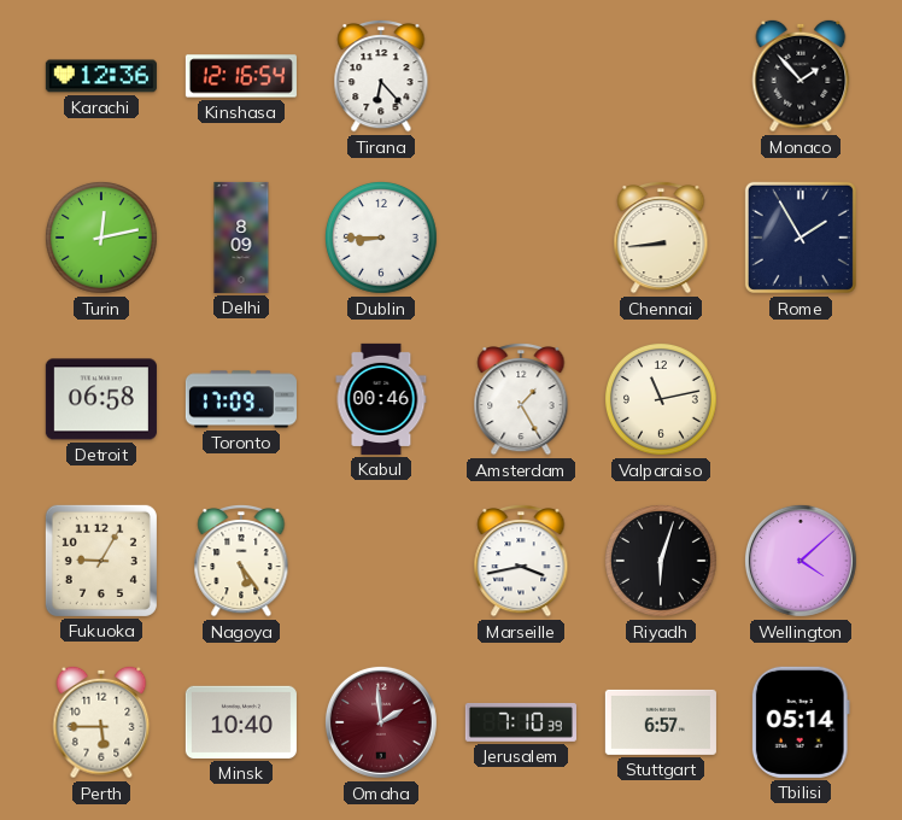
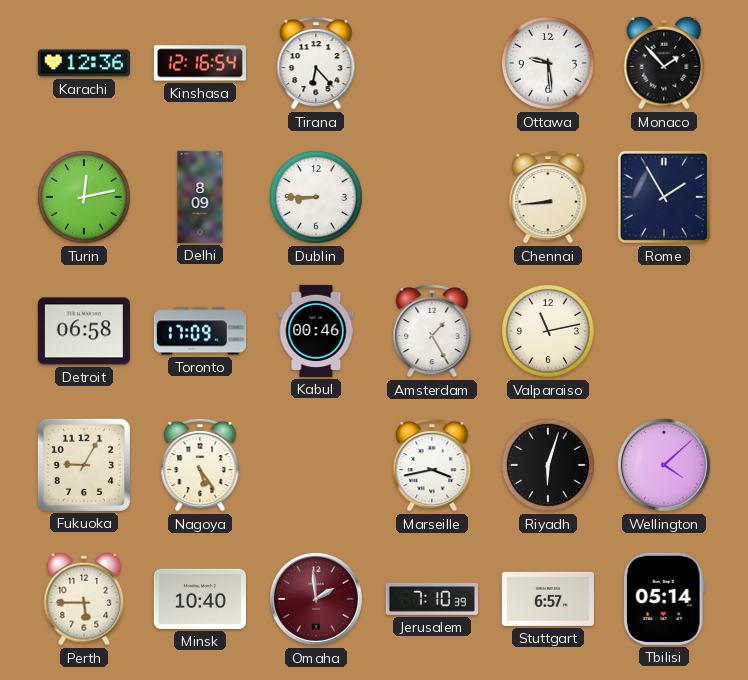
Ottawa: none -> 9:29 (549, 64)
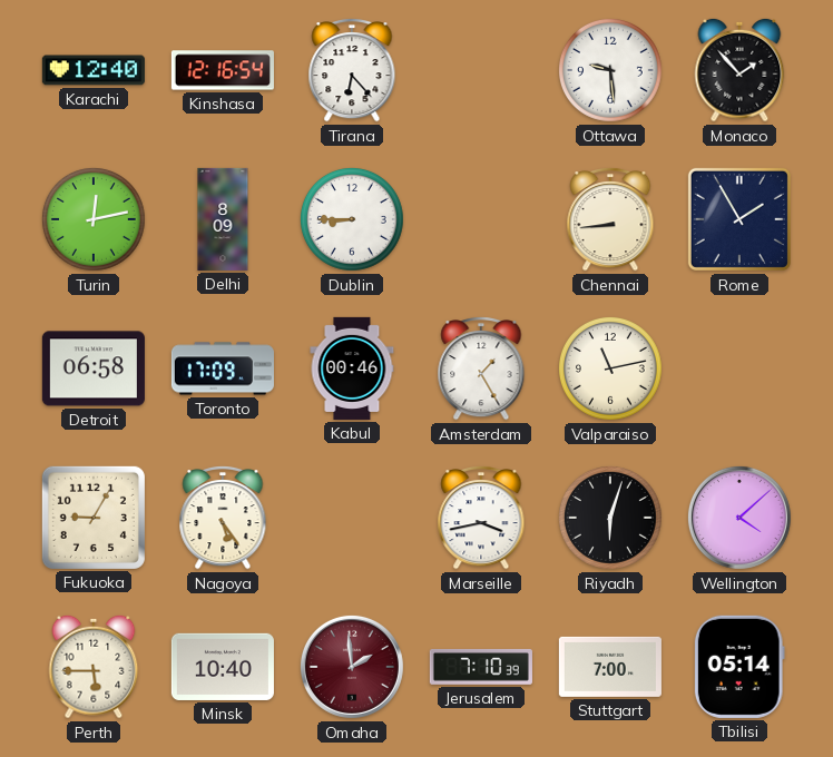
Karachi: 12:36 -> 12:40 (94, 70)
Stuttgart: 6:57 -> 7:00 (610, 667)
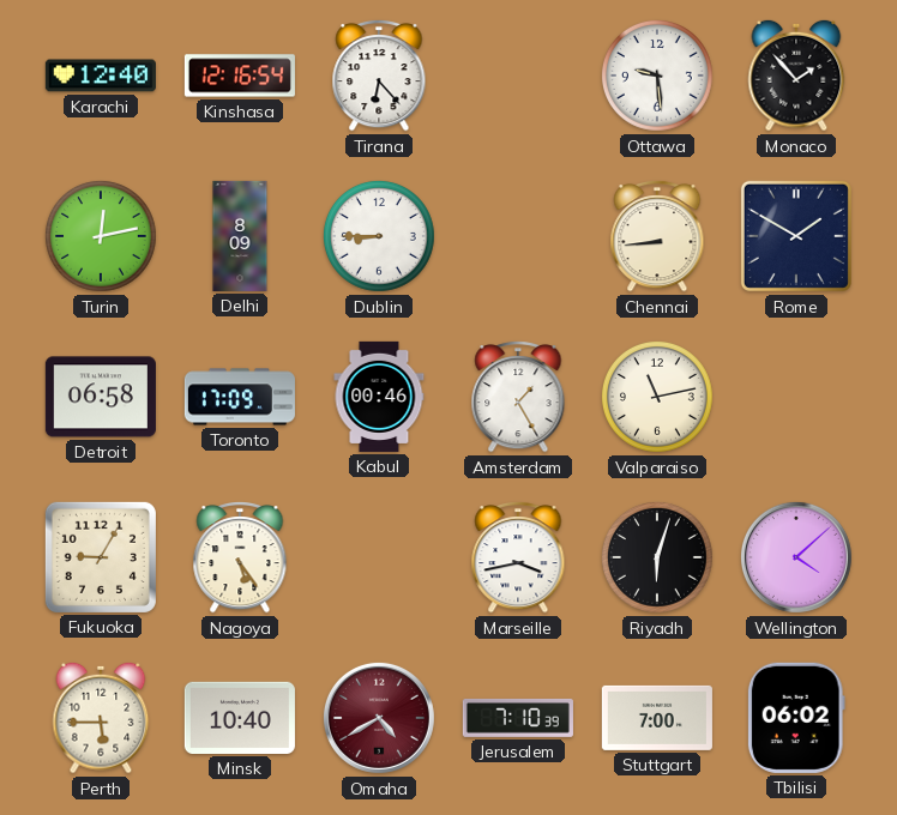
Rome: 1:55 -> 1:50 (796, 236)
Omaha: 1:59 -> 4:40 (379, 718)
Tbilisi: 05:14 -> 06:02 (796, 718)
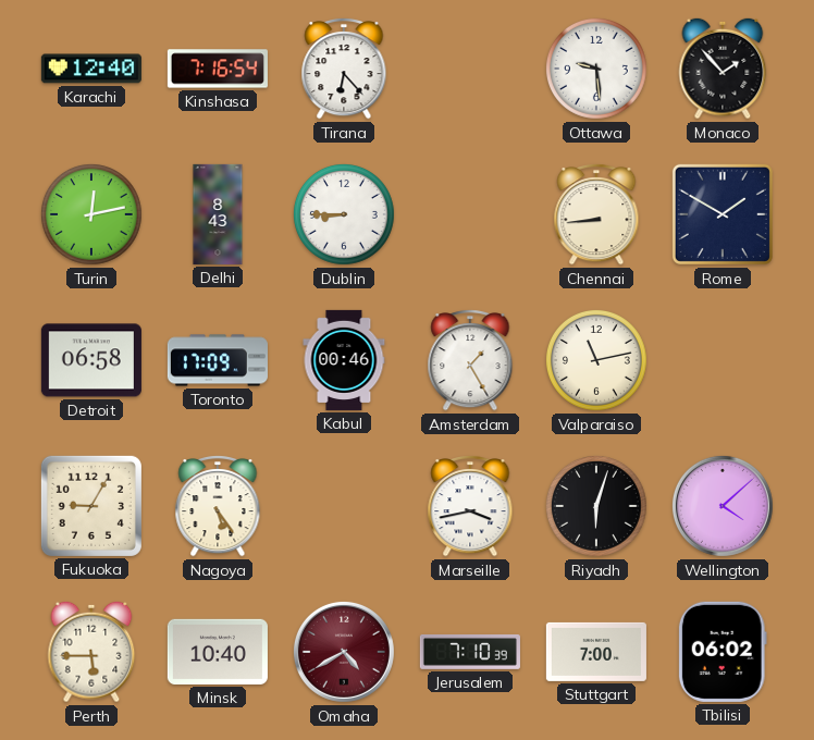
Kinshasa: 12:16 -> 7:16 (218, 69)
Delhi: 8:09 -> 8:43 (218, 214)
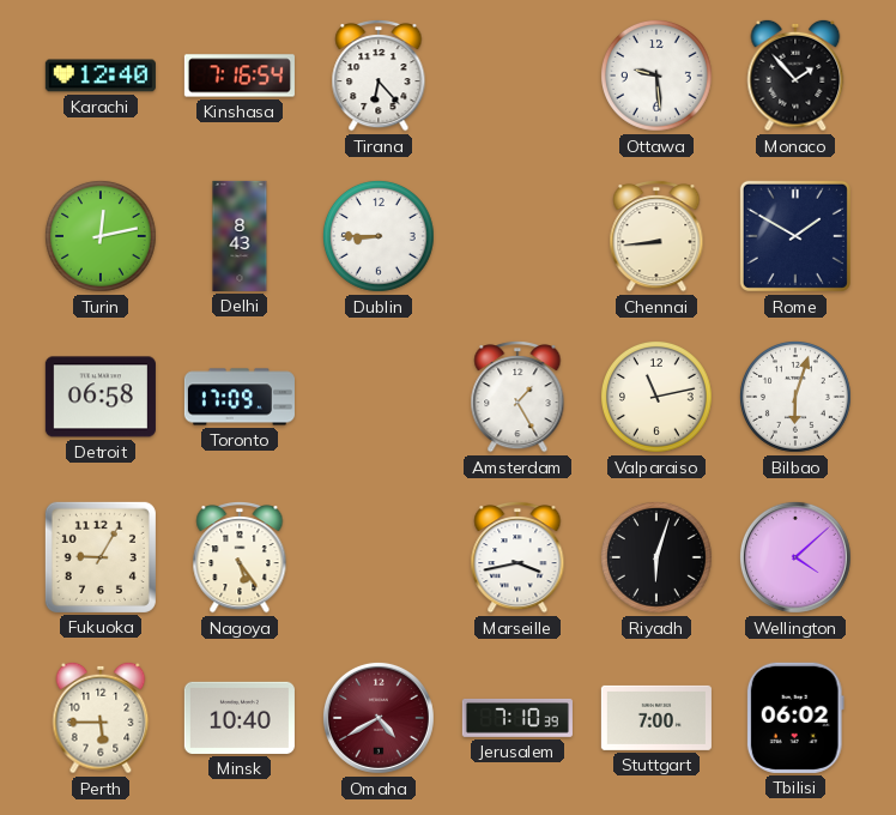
Kabul: 00:46 -> none (344, 360)
Bilbao: none -> 6:03 (797, 398)
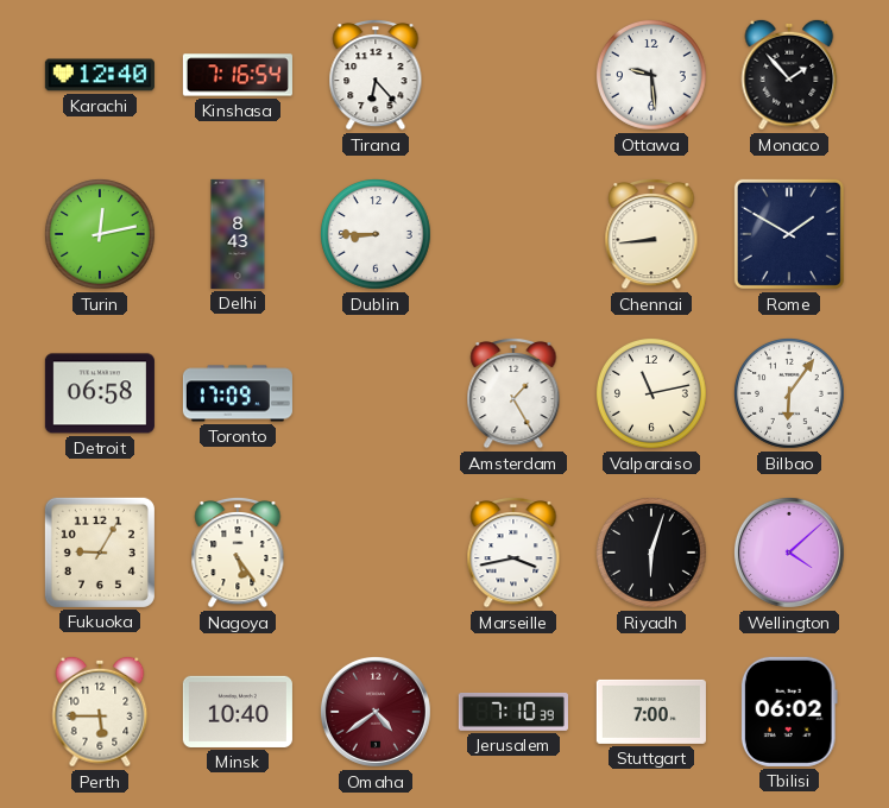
Bilbao: 6:03 -> 6:06 (790, 394)
Omaha: 4:40 -> 4:39 (376, 712)
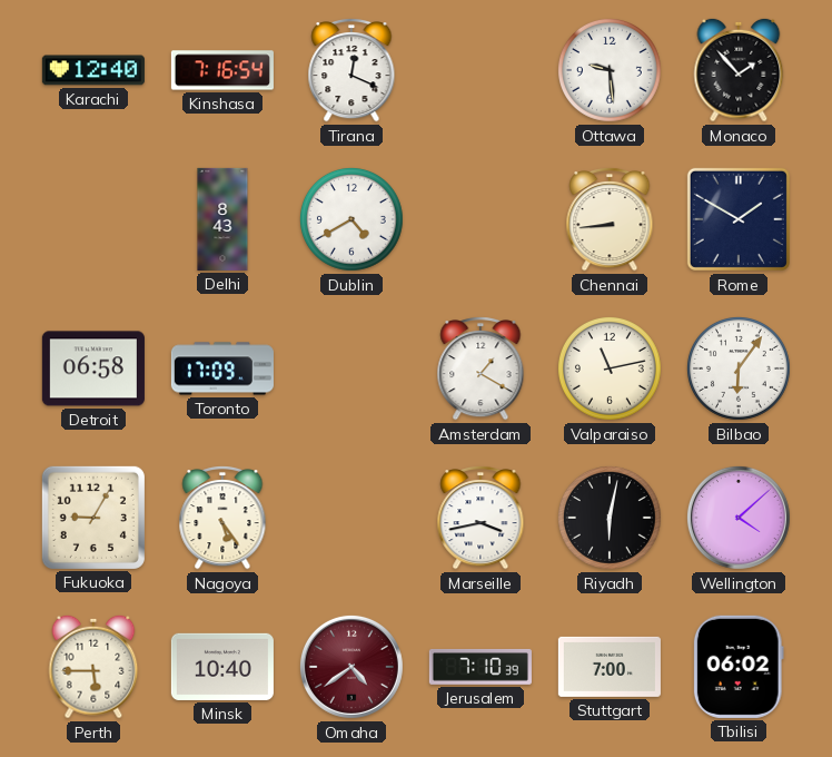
Tirana: 6:23 -> 12:19 (351, 70)
Turin: 12:13 -> none (101, 235)
Dublin: 8:45 -> 4:40 (353, 220)
Amsterdam: 1:25 -> 1:20 (481, 368)
Riyadh: 6:03 -> 6:02 (611, 519)
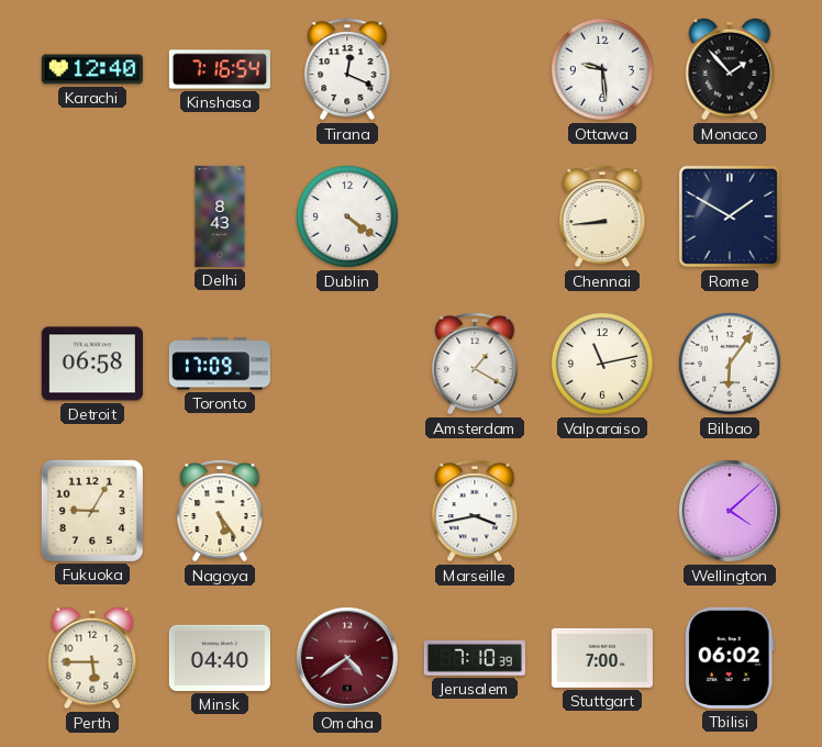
Dublin: 4:40 -> 4:21 (348, 218)
Riyadh: 6:02 -> none (611, 519)
Minsk: 10:40 -> 04:40 (220, 658)
